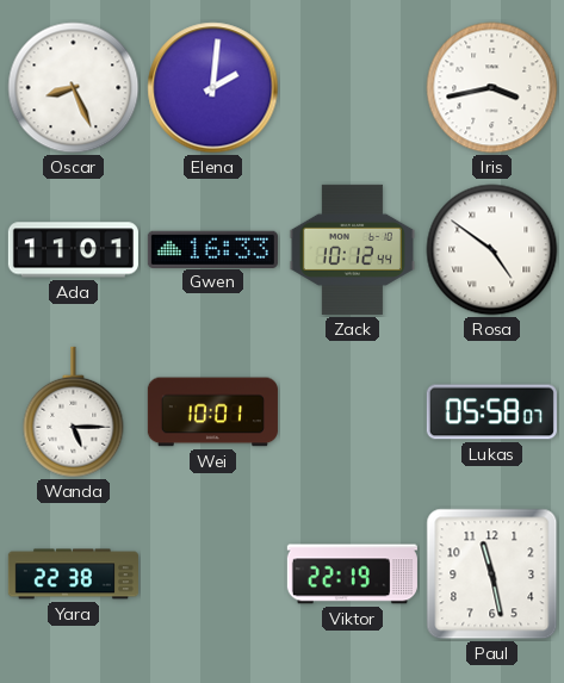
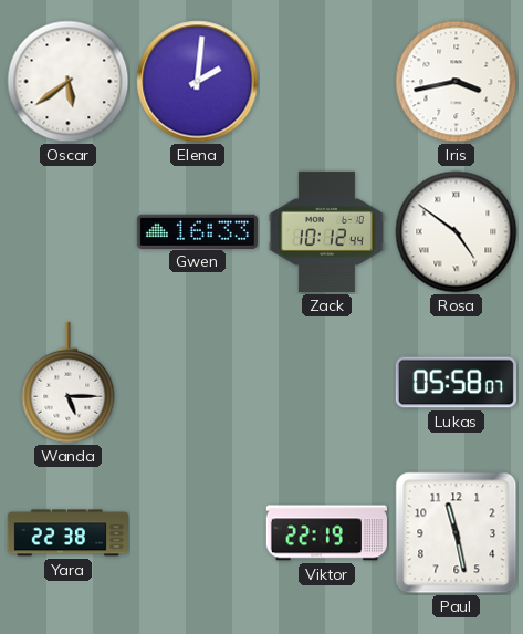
Oscar: 8:26 -> 5:39 (69, 82)
Ada: 11:01 -> none (73, 250)
Wei: 10:01 -> none (212, 412)
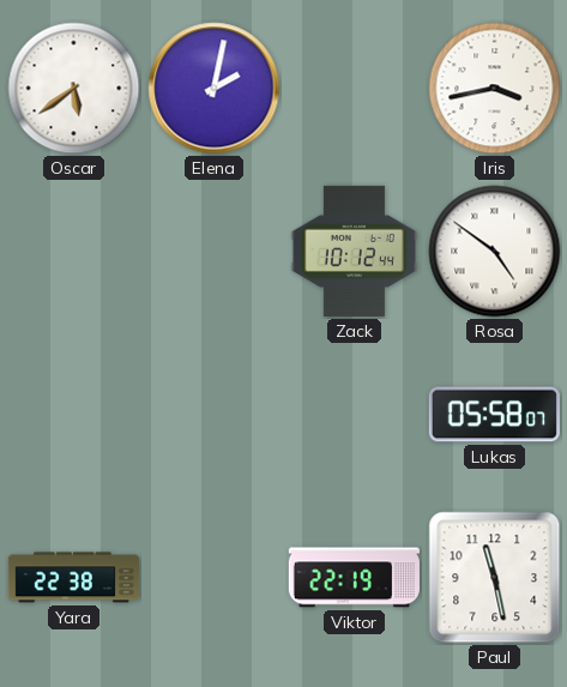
Elena: 2:01 -> 2:02 (215, 89)
Gwen: 16:33 -> none (197, 231)
Wanda: 5:15 -> none (69, 383)
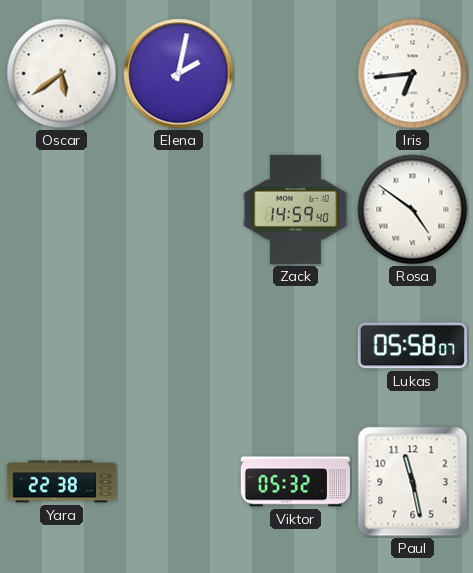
Iris: 3:43 -> 6:44 (413, 74)
Zack: 10:12 -> 14:59 (295, 209)
Viktor: 22:19 -> 05:32 (295, 482)
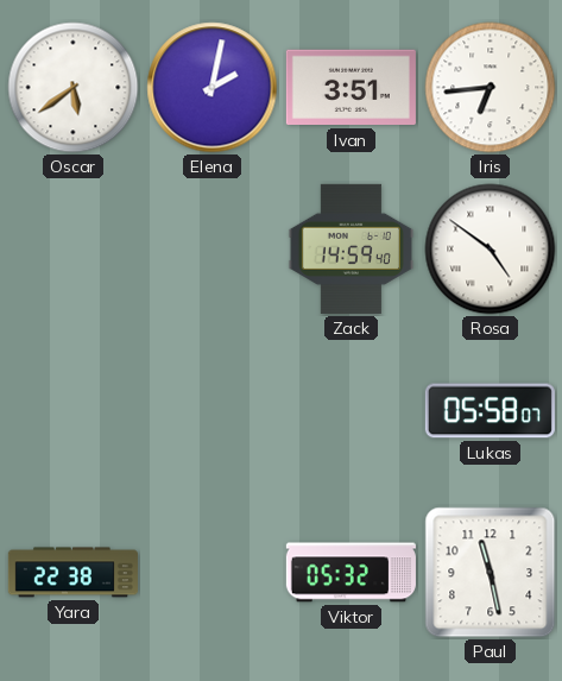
Ivan: none -> 3:51 (351, 88)
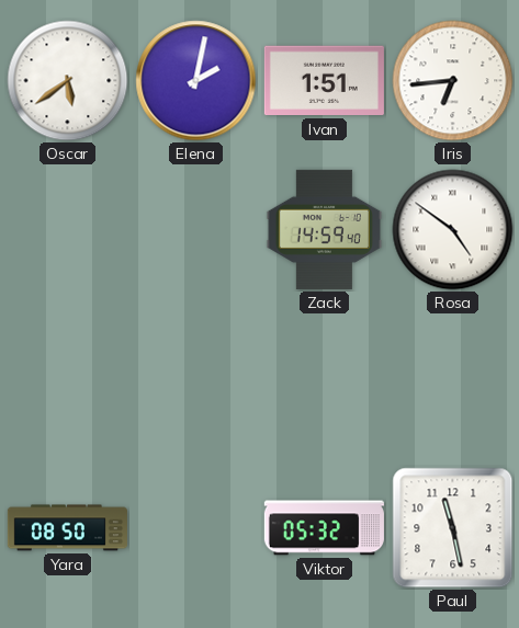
Ivan: 3:51 -> 1:51 (324, 81)
Lukas: 05:58 -> none (490, 411)
Yara: 22:38 -> 08:50 (67, 528)
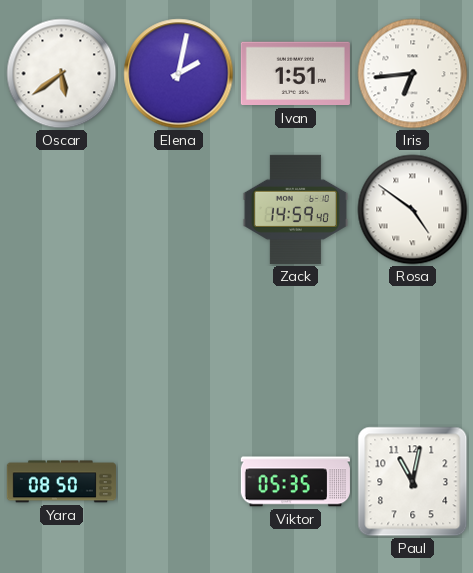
Viktor: 05:32 -> 05:35 (295, 482)
Paul: 11:28 -> 11:02 (413, 482)
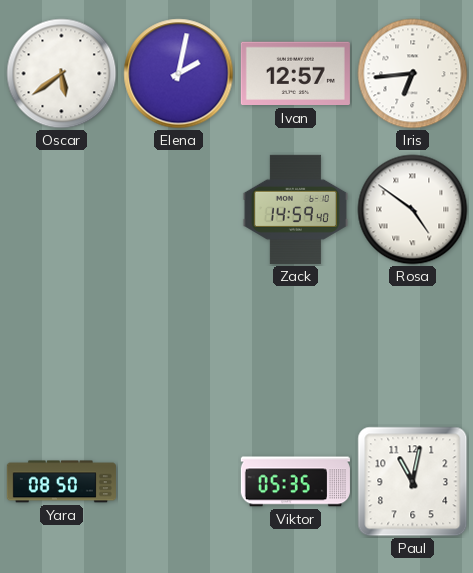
Ivan: 1:51 -> 12:57 (295, 74)
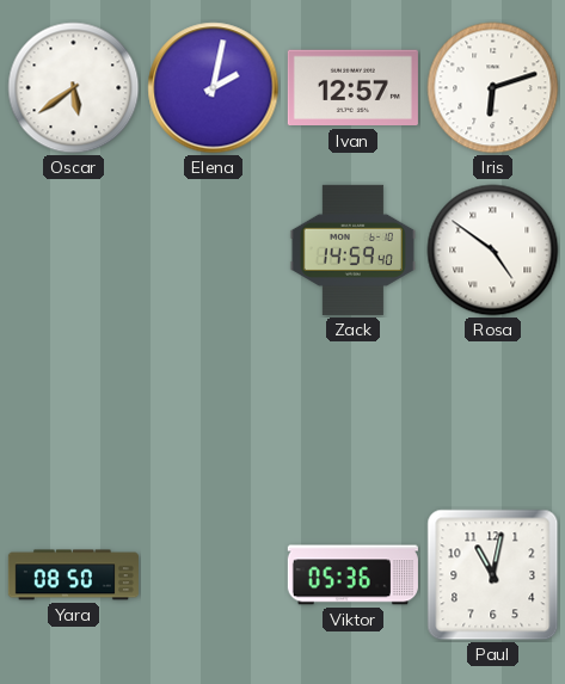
Iris: 6:44 -> 6:12 (493, 88)
Viktor: 05:35 -> 05:36 (352, 575)
